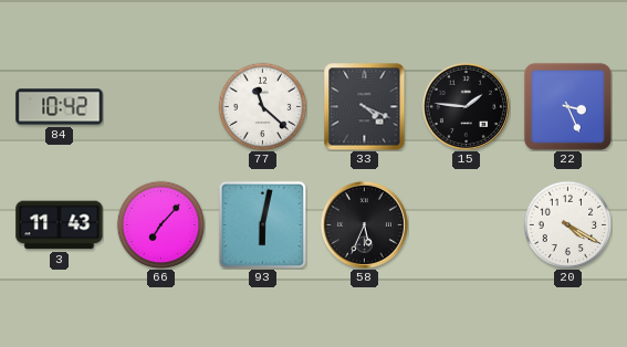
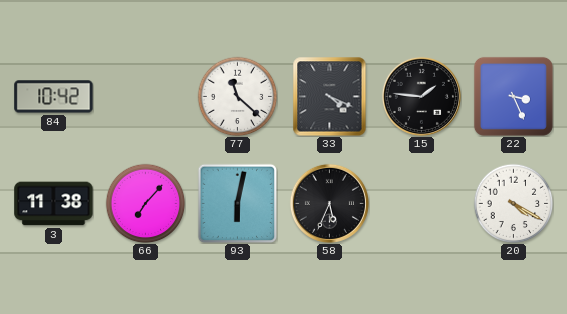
3: 11:43 -> 11:38 (54, 204)
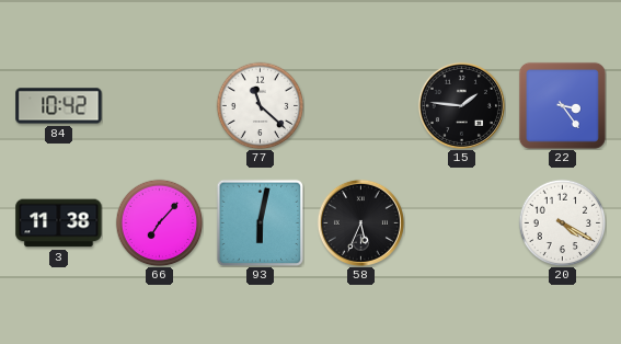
33: 4:19 -> none (330, 96)
22: 3:26 -> 3:24 (562, 105)
